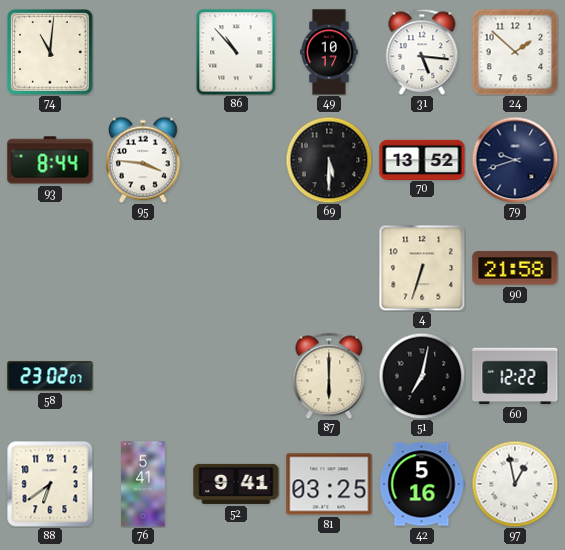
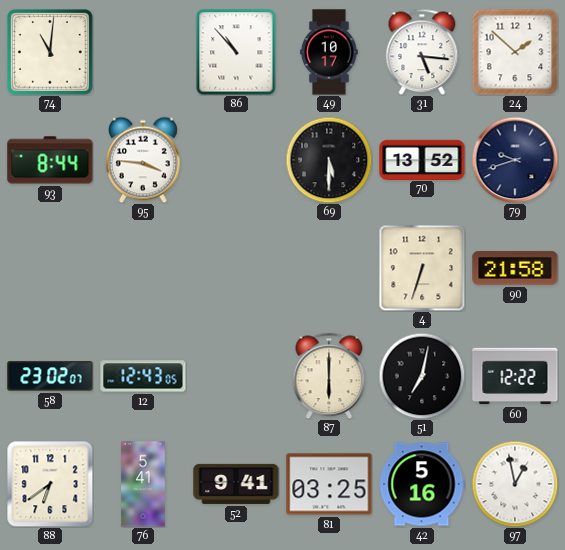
12: none -> 12:43 (143, 376)
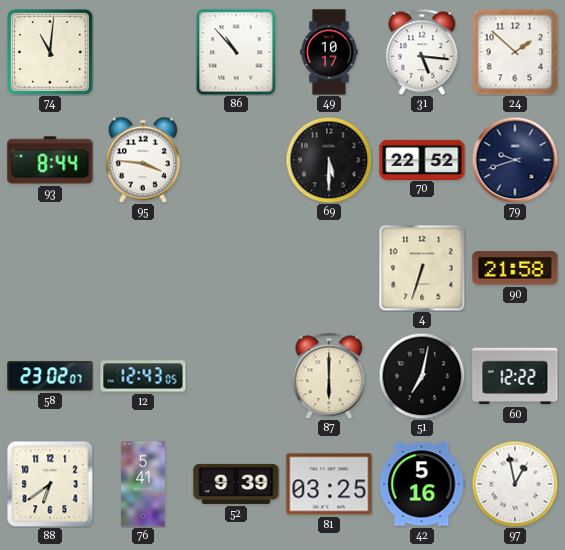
70: 13:52 -> 22:52 (422, 159)
52: 9:41 -> 9:39 (236, 484)
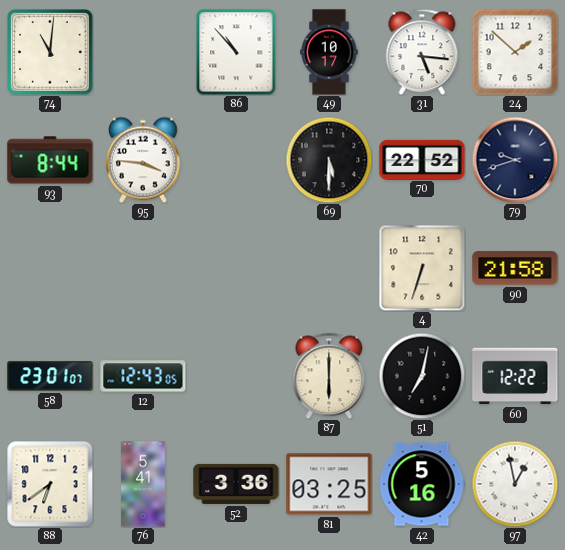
58: 23:02 -> 23:01 (50, 376)
52: 9:39 -> 3:36 (236, 484)
